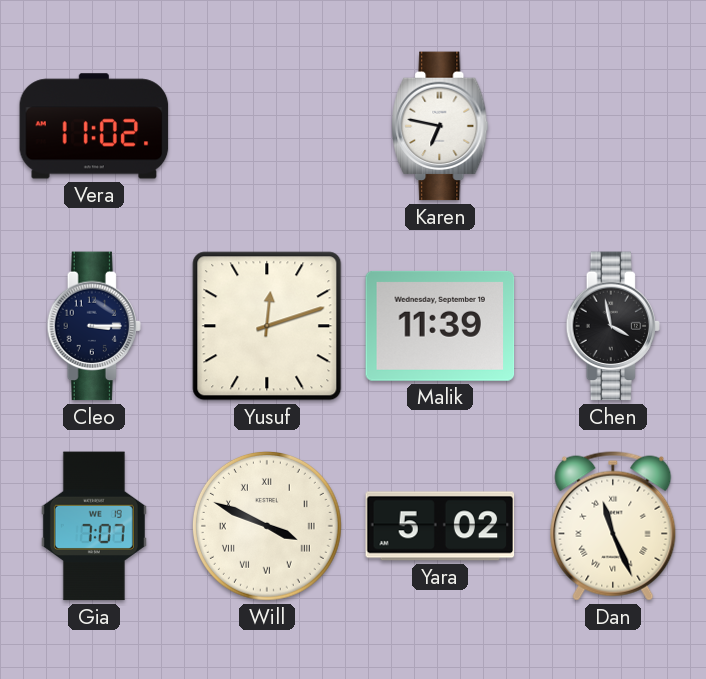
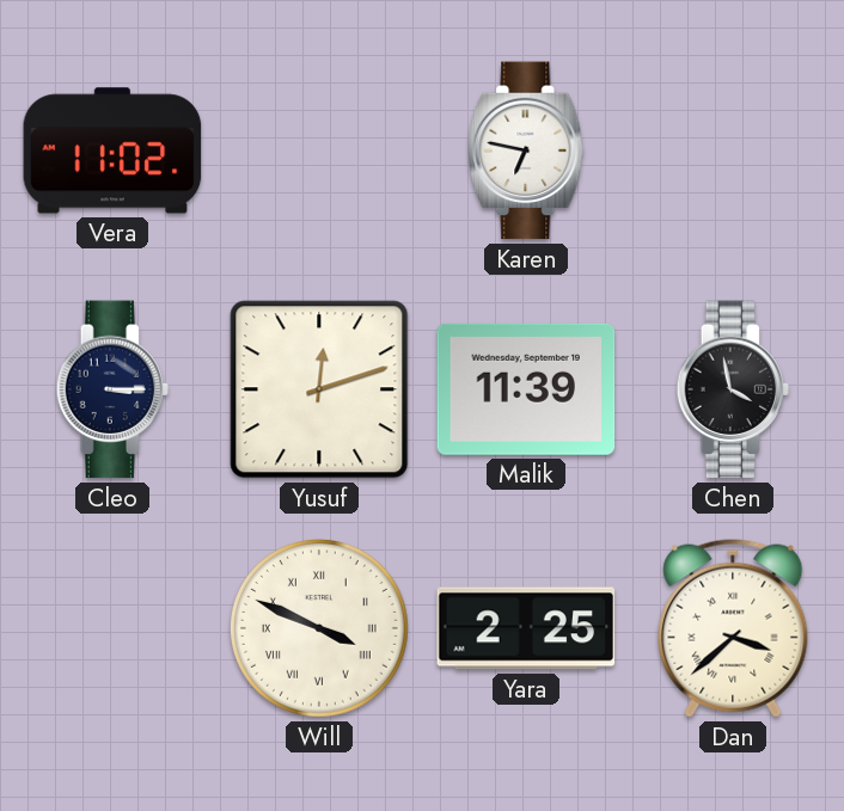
Gia: 7:07 -> none (94, 526)
Yara: 5:02 -> 2:25 (526, 628)
Dan: 11:26 -> 3:38 (733, 628)
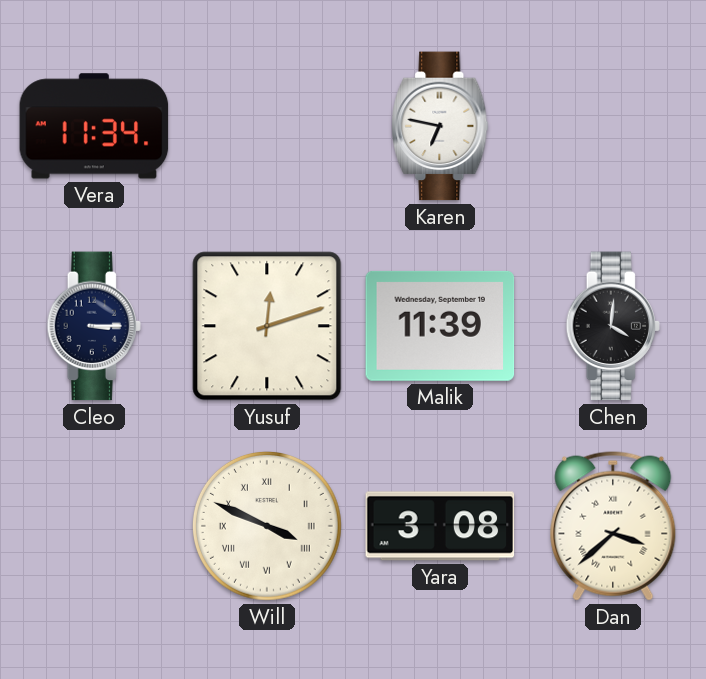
Vera: 11:02 -> 11:34 (94, 126)
Chen: 3:58 -> 4:01 (612, 326)
Yara: 2:25 -> 3:08 (440, 526)
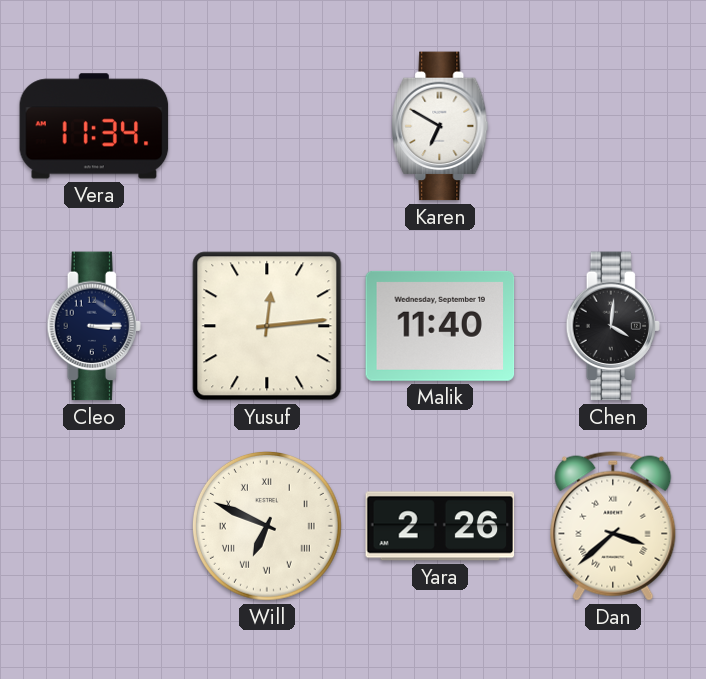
Karen: 6:47 -> 6:50 (440, 126)
Yusuf: 12:12 -> 12:14 (267, 326)
Malik: 11:39 -> 11:40 (440, 326)
Will: 3:49 -> 6:49 (267, 526)
Yara: 3:08 -> 2:26 (440, 526)
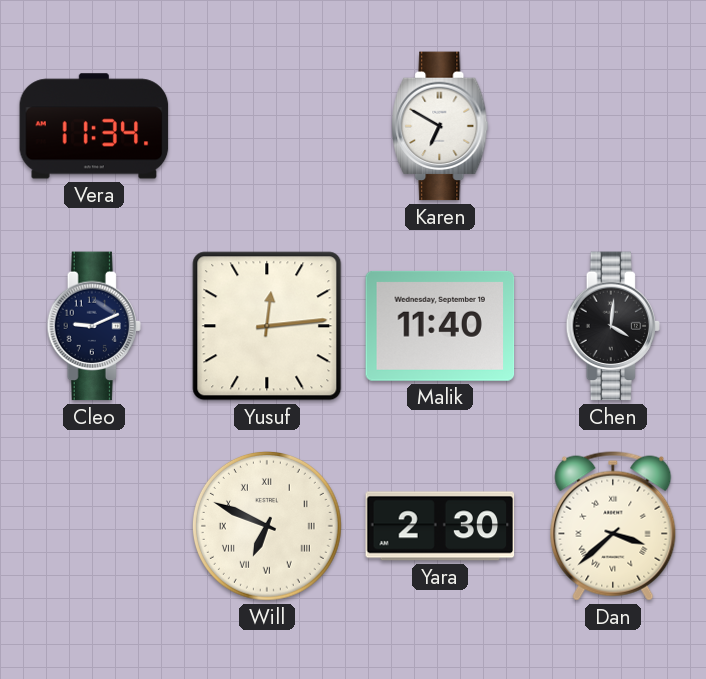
Cleo: 3:15 -> 9:11 (93, 326)
Yara: 2:26 -> 2:30 (440, 526)
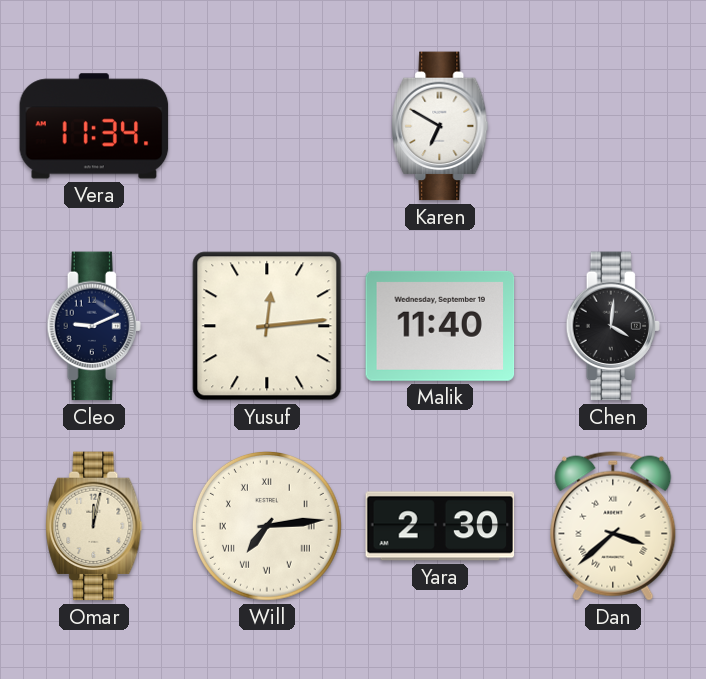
Omar: none -> 12:02 (94, 526)
Will: 6:49 -> 7:14 (267, 526)
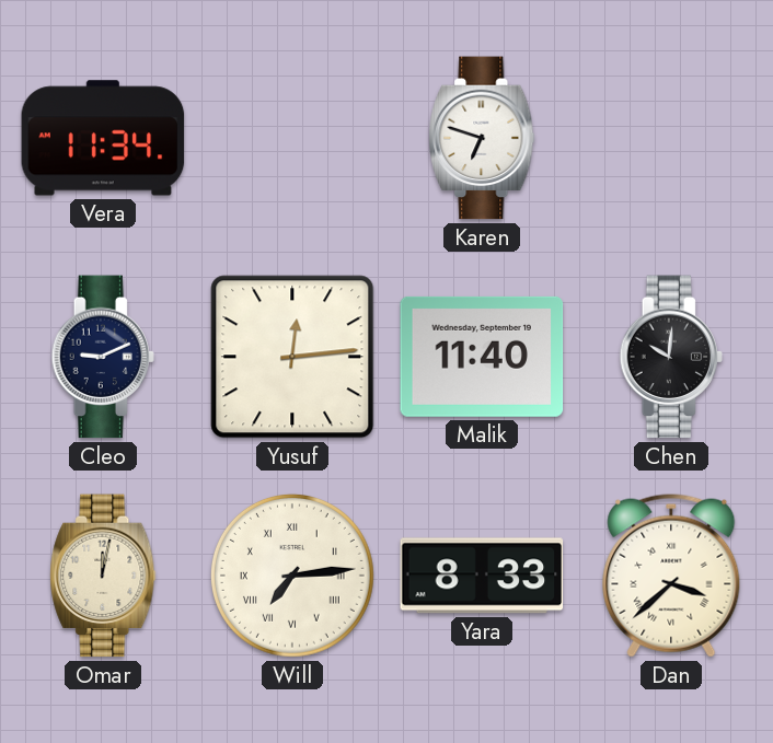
Karen: 6:50 -> 6:48 (482, 138)
Chen: 4:01 -> 10:01 (670, 357)
Yara: 2:30 -> 8:33 (482, 576)
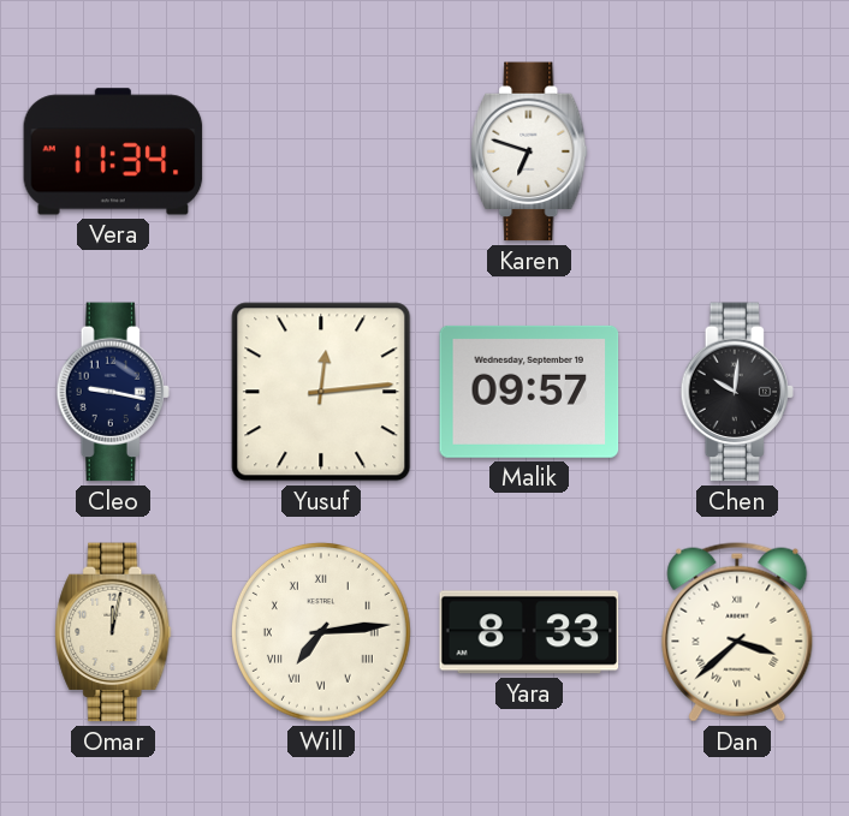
Cleo: 9:11 -> 9:17 (112, 392)
Malik: 11:40 -> 09:57 (529, 392)
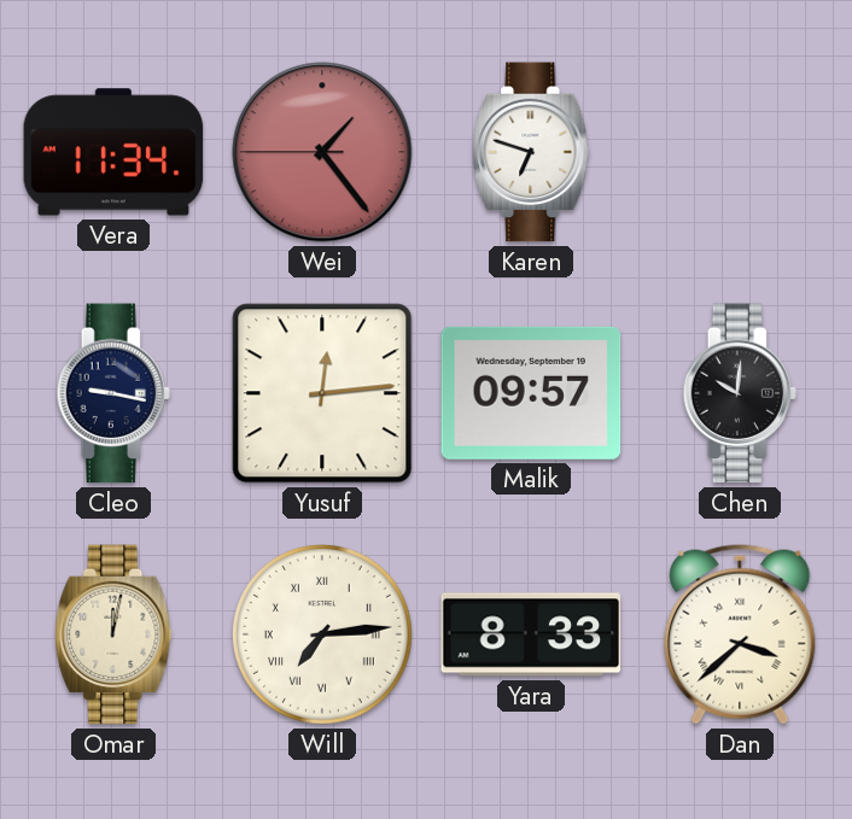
Wei: none -> 1:23 (322, 152)
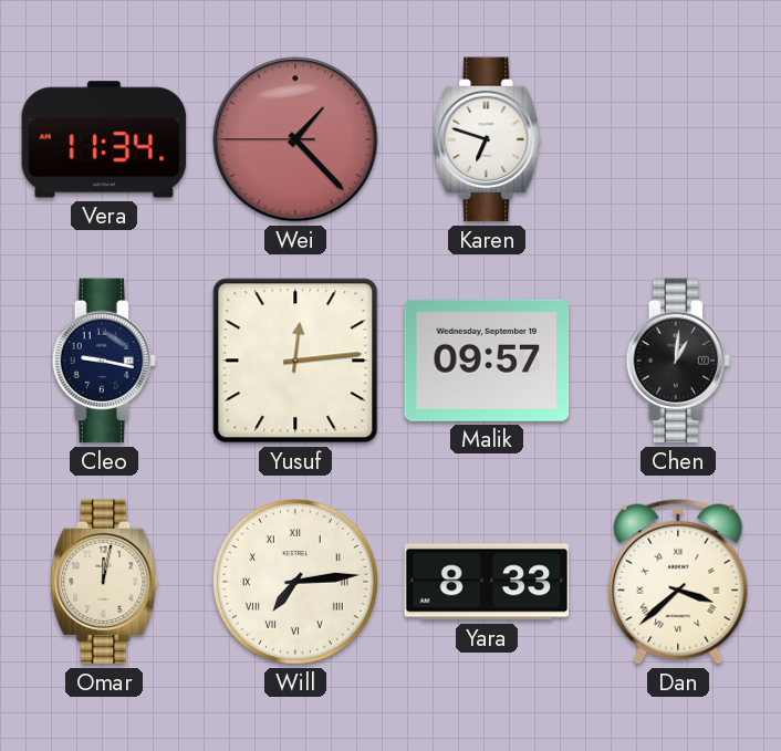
Wei: 1:23 -> 1:22 (295, 139)
Chen: 10:01 -> 1:01 (677, 361)
